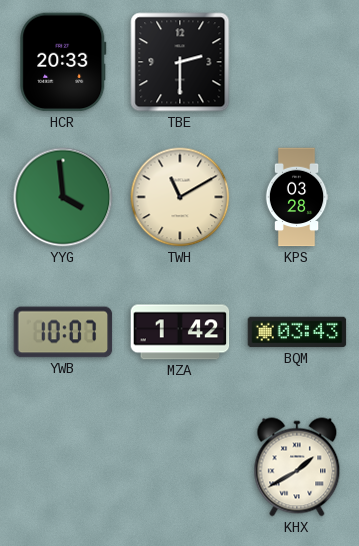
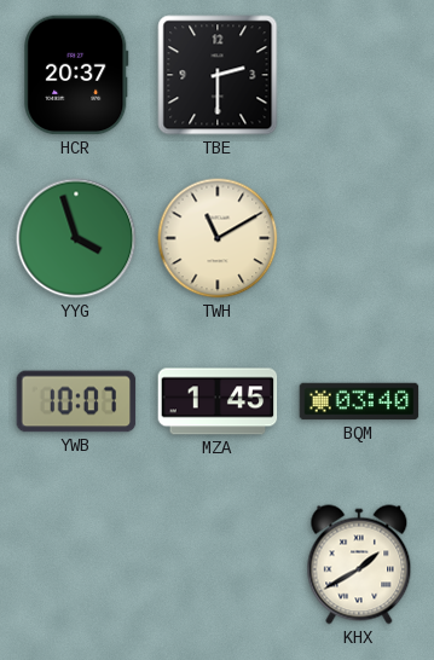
HCR: 20:33 -> 20:37 (76, 75)
YYG: 3:59 -> 3:57 (76, 238)
KPS: 03:28 -> none (297, 197)
MZA: 1:42 -> 1:45 (218, 401)
BQM: 03:43 -> 03:40 (359, 401)
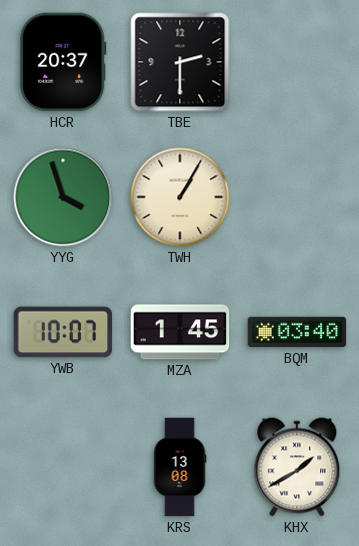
TWH: 11:10 -> 1:05 (180, 197)
KRS: none -> 13:08 (180, 467)
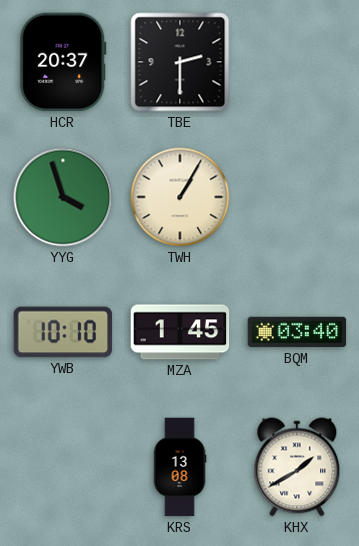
YWB: 10:07 -> 10:10 (63, 332)
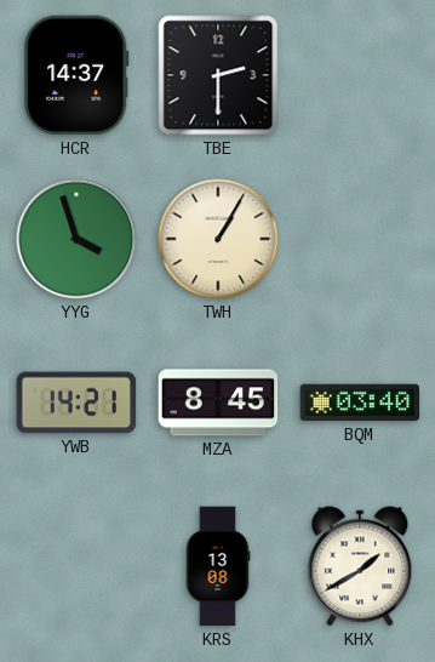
HCR: 20:37 -> 14:37 (76, 75)
YWB: 10:10 -> 14:21 (76, 403)
MZA: 1:45 -> 8:45 (218, 403)
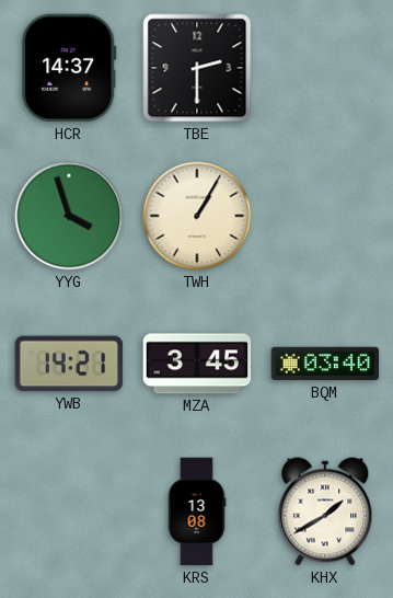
MZA: 8:45 -> 3:45 (197, 364)
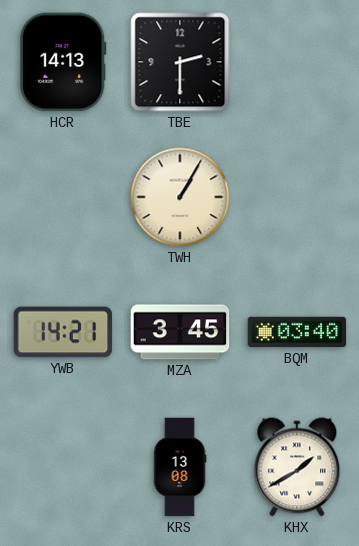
HCR: 14:37 -> 14:13 (63, 62)
YYG: 3:57 -> none (69, 216)
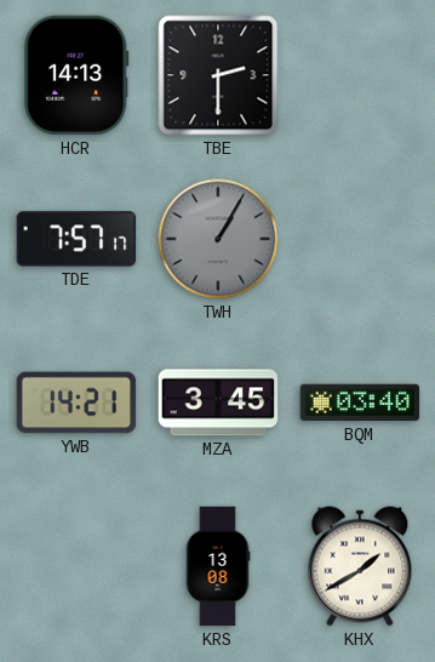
TDE: none -> 7:57 (76, 239)
TWH dial: cream -> grey (218, 239)
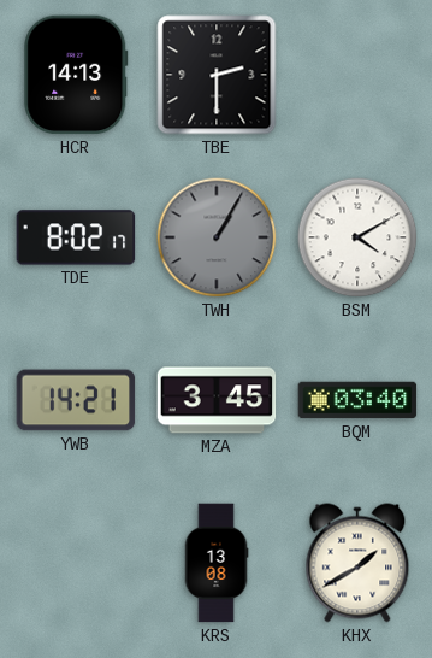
TDE: 7:57 -> 8:02 (76, 237)
BSM: none -> 4:10 (357, 237)
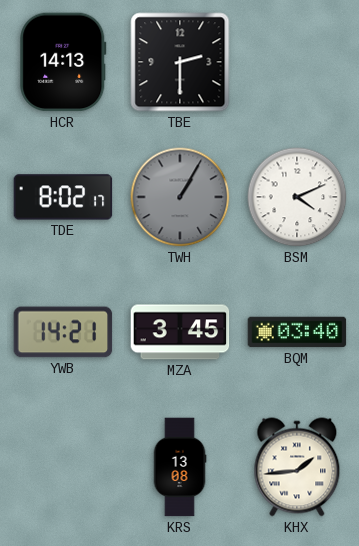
BSM: 4:10 -> 4:11 (297, 197)
KHX: 1:40 -> 1:44 (297, 467)
